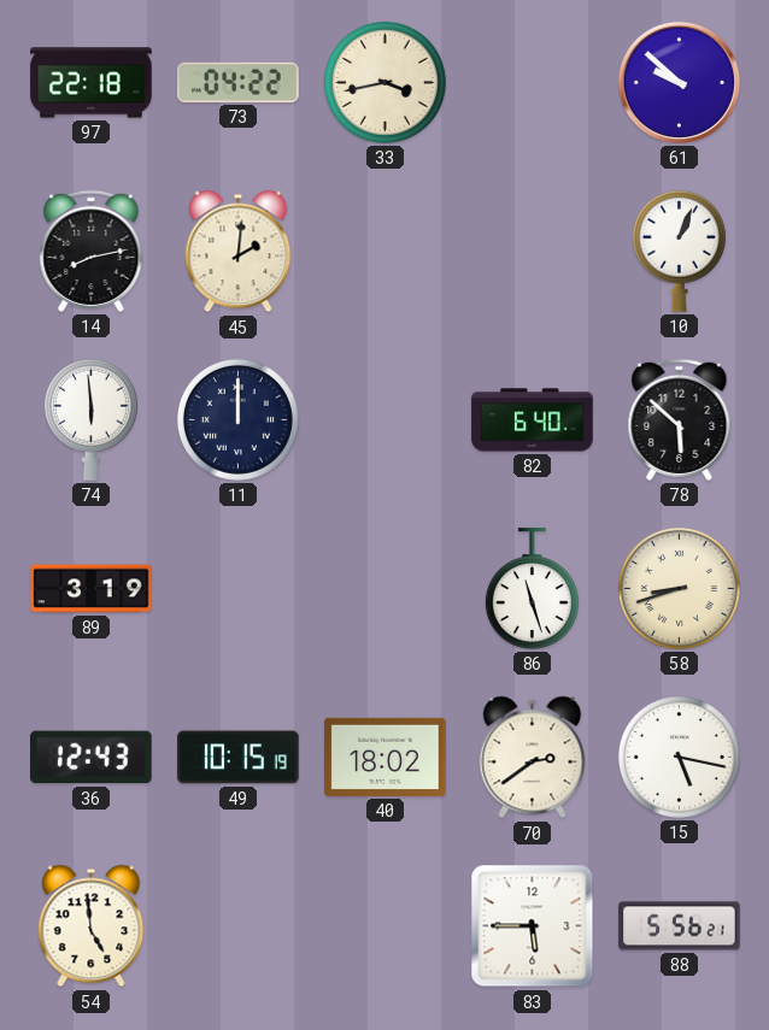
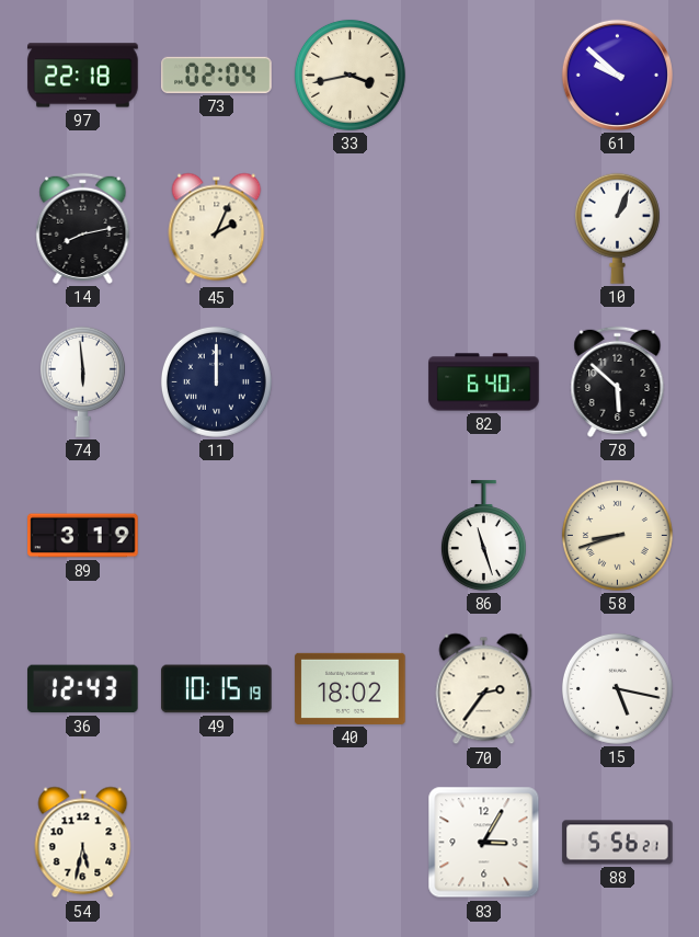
73: 04:22 -> 02:04 (217, 75)
45: 2:01 -> 2:04 (217, 229)
70: 2:39 -> 2:36 (484, 689)
54: 4:59 -> 5:32 (83, 843)
83: 5:45 -> 3:05 (484, 843)
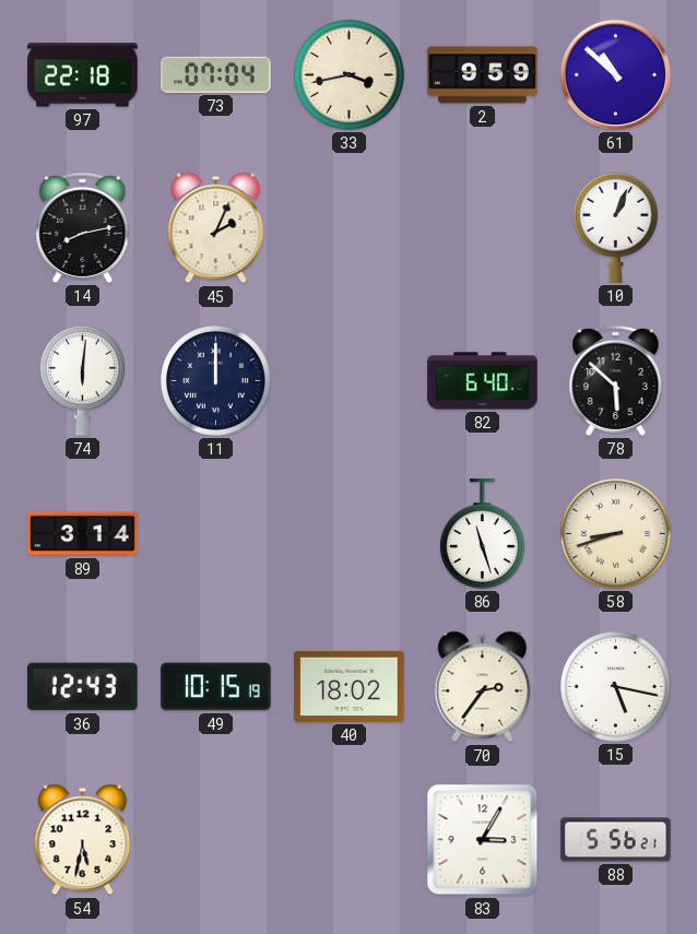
73: 02:04 -> 07:04 (216, 74)
2: none -> 9:59 (483, 75)
61: 9:52 -> 10:52 (615, 74)
74: 5:59 -> 6:01 (82, 380)
89: 3:19 -> 3:14 (83, 534)
